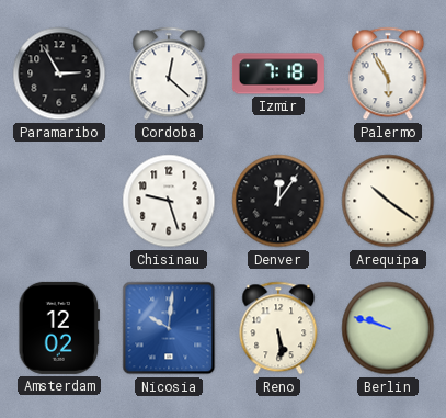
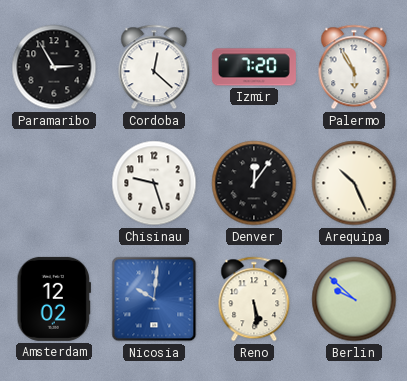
Izmir: 7:18 -> 7:20 (254, 67)
Arequipa: 10:21 -> 10:26 (354, 183)
Berlin: 9:48 -> 9:52 (354, 299)
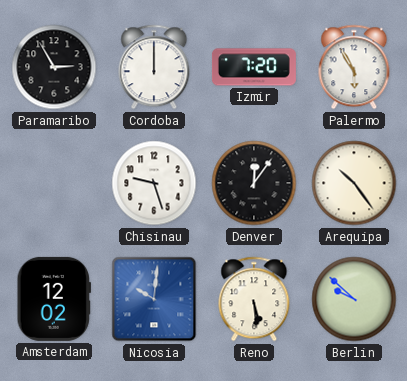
Cordoba: 12:22 -> 12:00 (154, 67)
Arequipa: 10:26 -> 10:24 (354, 183)
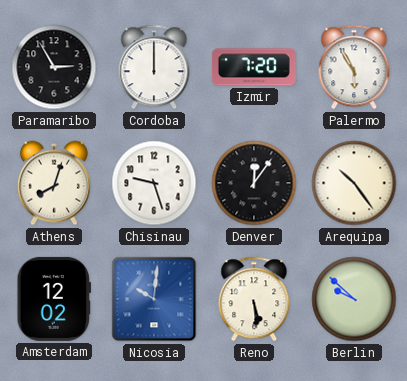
Athens: none -> 8:03 (54, 183)
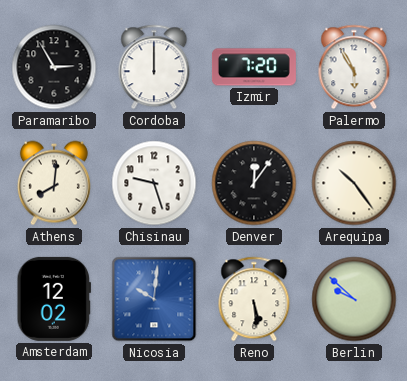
Athens: 8:03 -> 8:01 (54, 183)
